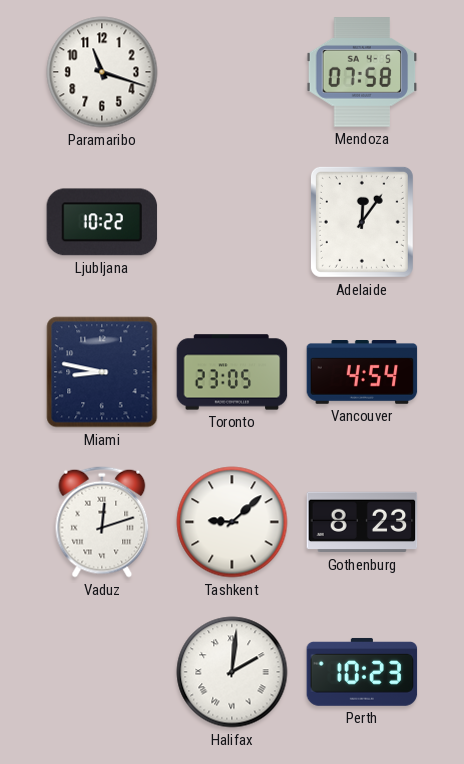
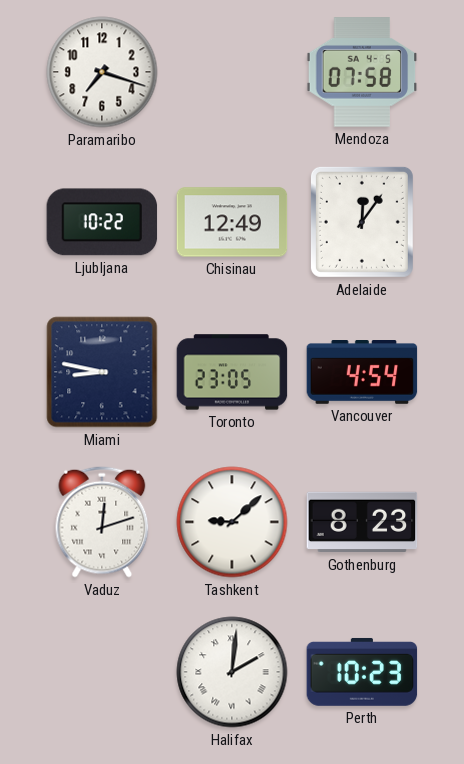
Paramaribo: 11:18 -> 7:18 (102, 72)
Chisinau: none -> 12:49 (232, 222)
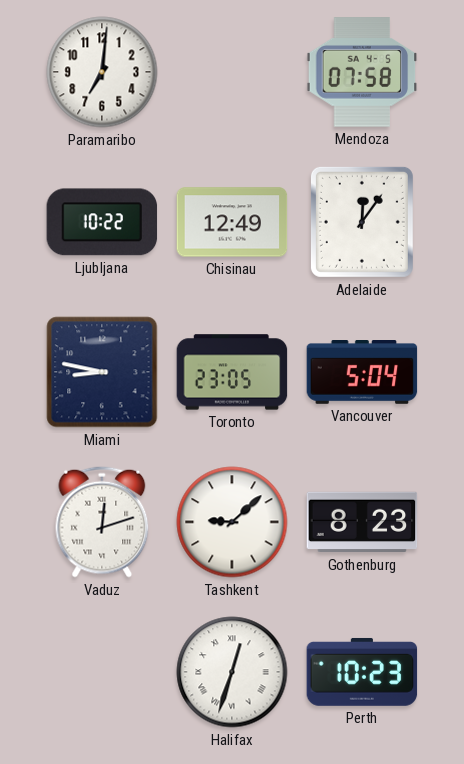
Paramaribo: 7:18 -> 7:01 (102, 72)
Vancouver: 4:54 -> 5:04 (362, 372)
Halifax: 2:01 -> 12:33 (232, 672)
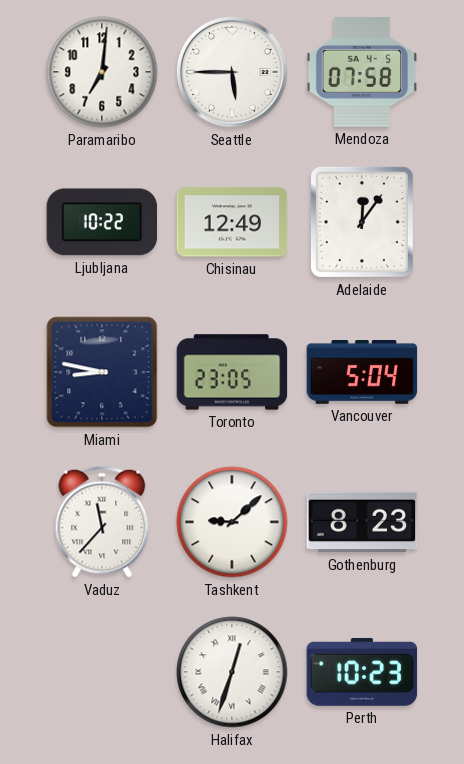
Seattle: none -> 5:45 (233, 73)
Vaduz: 12:12 -> 11:37 (102, 522)
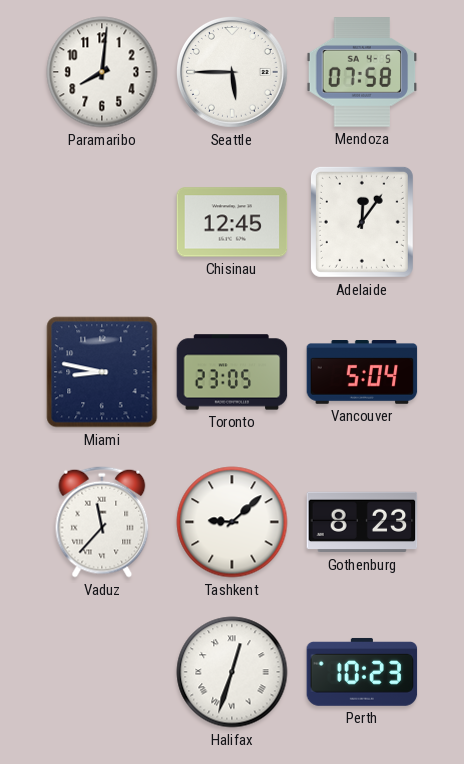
Paramaribo: 7:01 -> 8:01 (102, 72)
Ljubljana: 10:22 -> none (102, 222)
Chisinau: 12:49 -> 12:45 (232, 222)
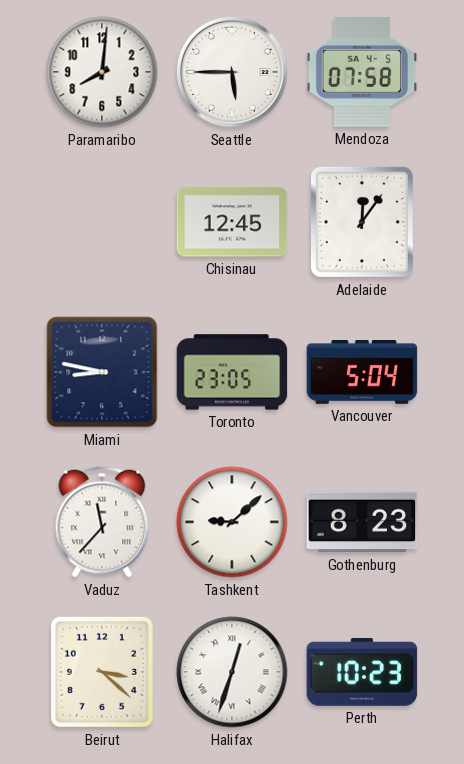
Beirut: none -> 3:22 (102, 672)
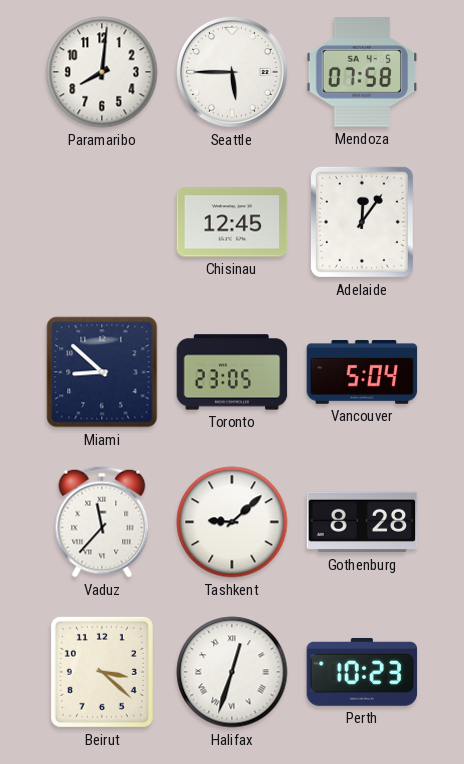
Miami: 8:47 -> 8:52 (102, 372)
Gothenburg: 8:23 -> 8:28 (362, 522)
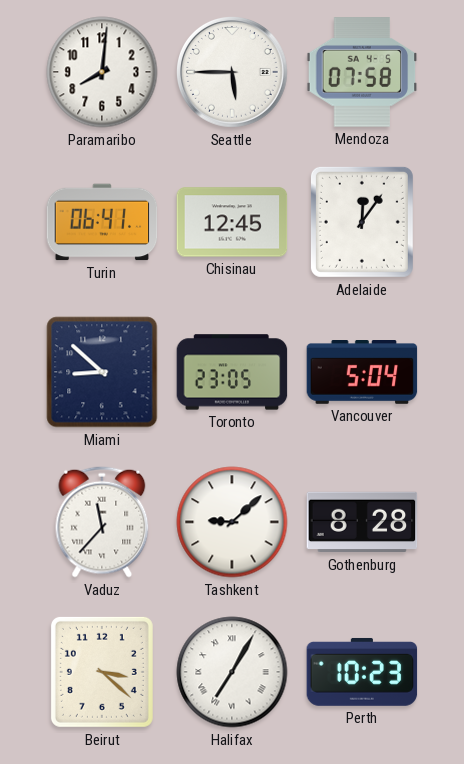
Turin: none -> 06:41 (102, 222)
Halifax: 12:33 -> 7:05 (232, 672)
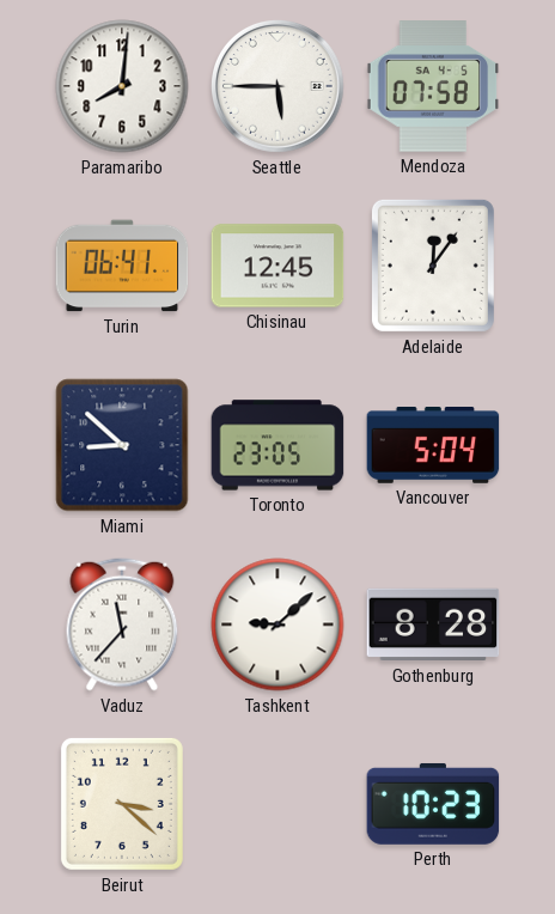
Halifax: 7:05 -> none (232, 672)
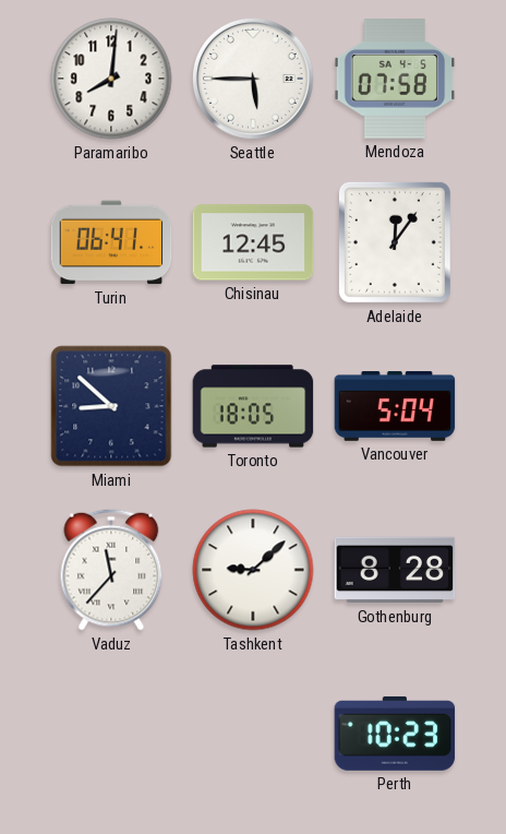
Toronto: 23:05 -> 18:05 (253, 406)
Beirut: 3:22 -> none (122, 804)
